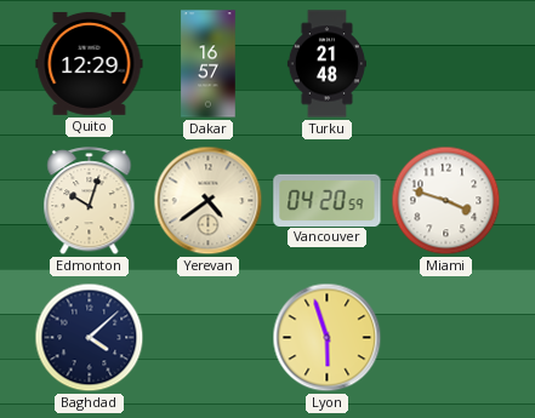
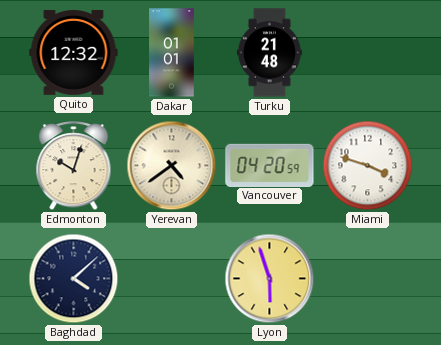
Quito: 12:29 -> 12:32 (74, 52)
Dakar: 16:57 -> 01:01 (172, 53)
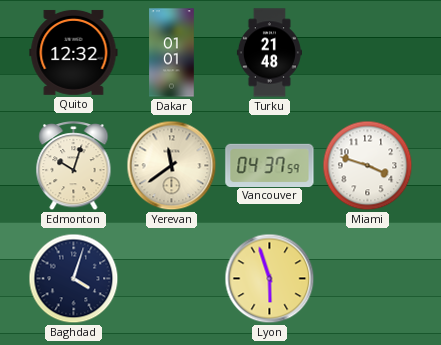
Yerevan: 4:39 -> 11:39 (172, 166)
Vancouver: 04:20 -> 04:37 (270, 165)
Baghdad: 4:08 -> 4:03 (74, 279)
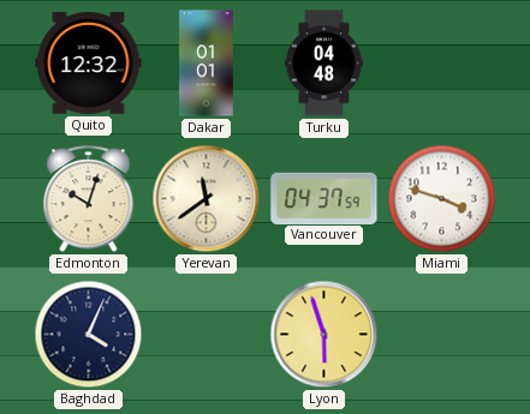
Turku: 21:48 -> 04:48 (323, 64)
Baghdad: 4:03 -> 4:04 (89, 335)
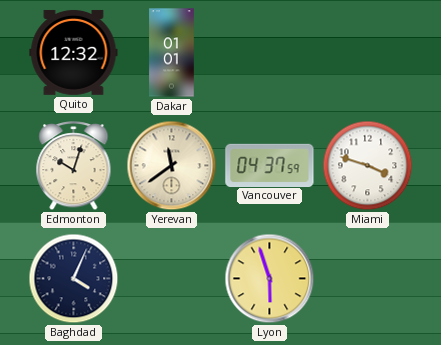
Turku: 04:48 -> none (323, 64)
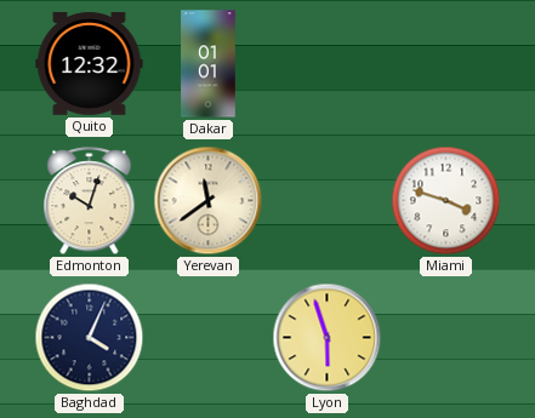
Vancouver: 04:37 -> none (270, 165)
